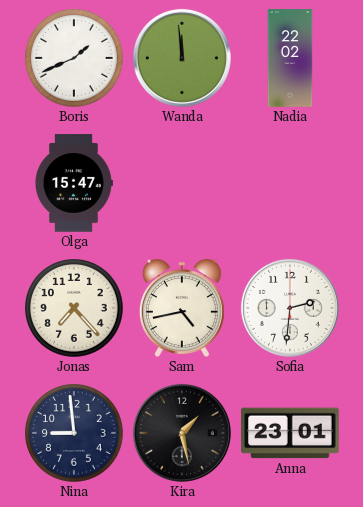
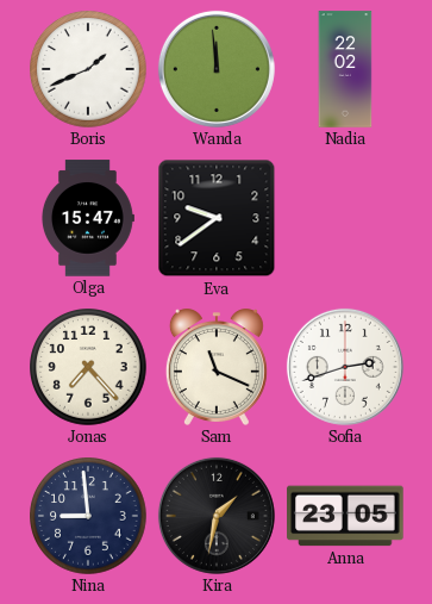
Eva: none -> 9:39 (217, 218)
Sam: 4:43 -> 11:19 (217, 367)
Sofia: 2:31 -> 2:42 (345, 367)
Kira: 1:28 -> 1:32 (217, 516)
Anna: 23:01 -> 23:05 (345, 516)
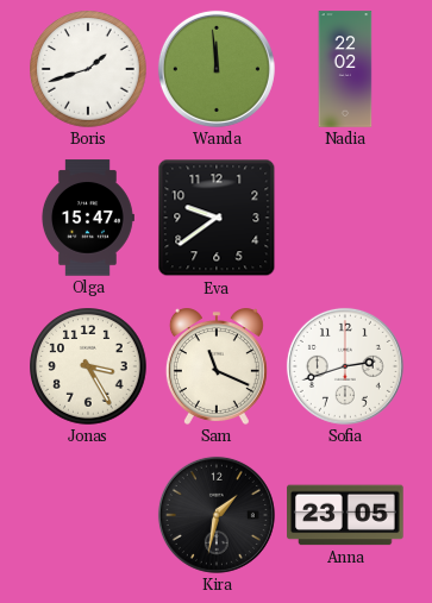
Boris: 1:41 -> 1:42 (89, 70)
Jonas: 7:23 -> 3:25 (89, 368)
Nina: 8:59 -> none (89, 517)
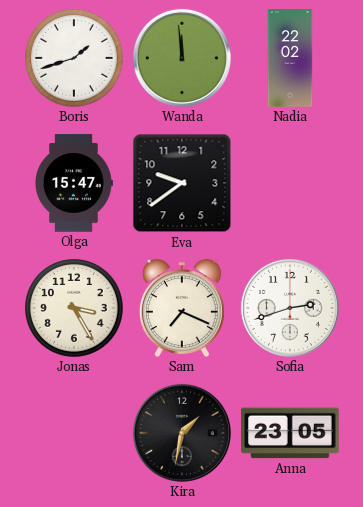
Sam: 11:19 -> 7:19 (182, 308)
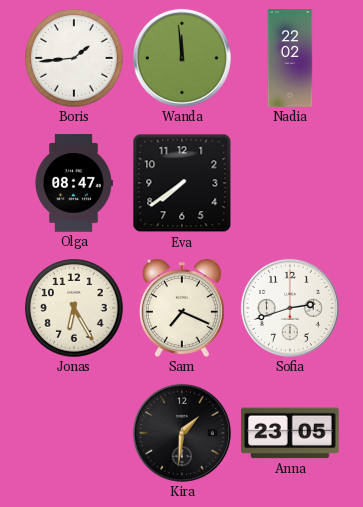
Boris: 1:42 -> 1:44 (75, 59)
Olga: 15:47 -> 08:47 (73, 183)
Eva: 9:39 -> 7:39 (182, 183)
Jonas: 3:25 -> 6:25 (75, 309)
Kira: 1:32 -> 1:31 (182, 433)
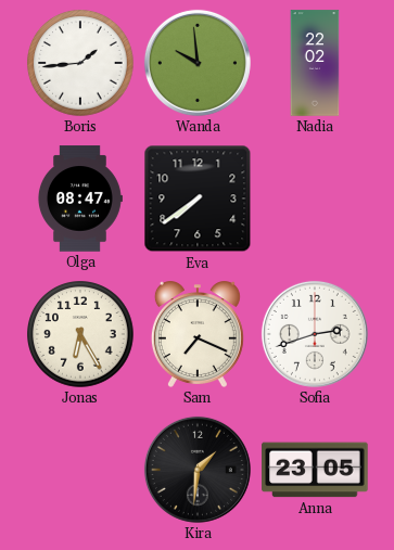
Wanda: 11:59 -> 9:59 (198, 63)
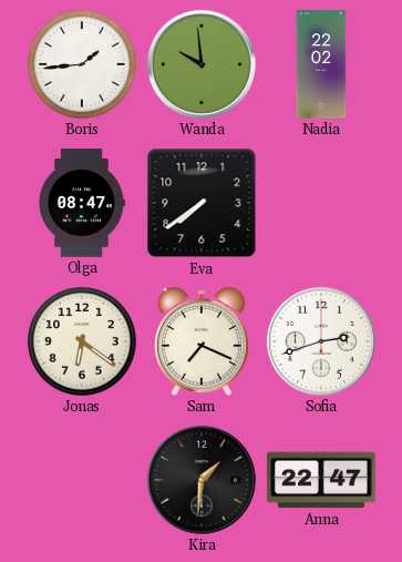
Jonas: 6:25 -> 6:21 (83, 343)
Anna: 23:05 -> 22:47 (321, 480)
